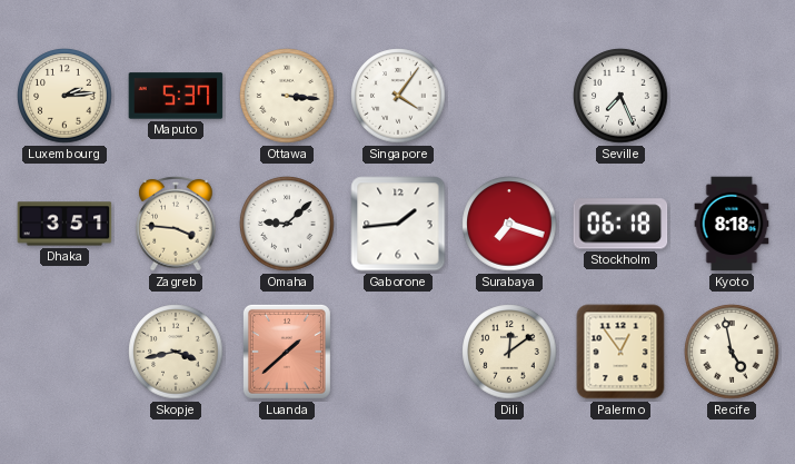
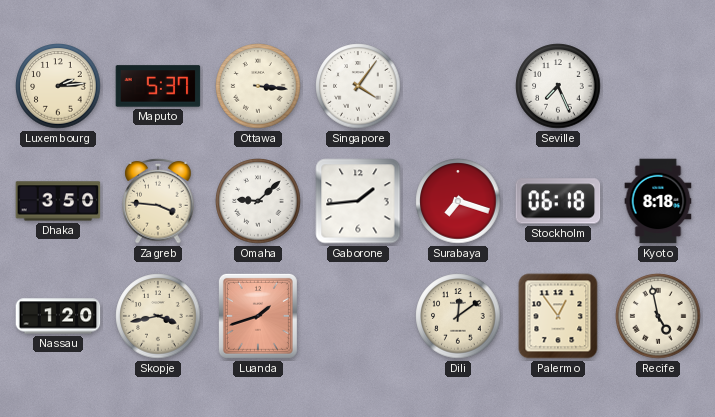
Dhaka: 3:51 -> 3:50 (58, 201)
Nassau: none -> 1:20 (58, 316)
Luanda: 1:38 -> 1:42 (258, 316)
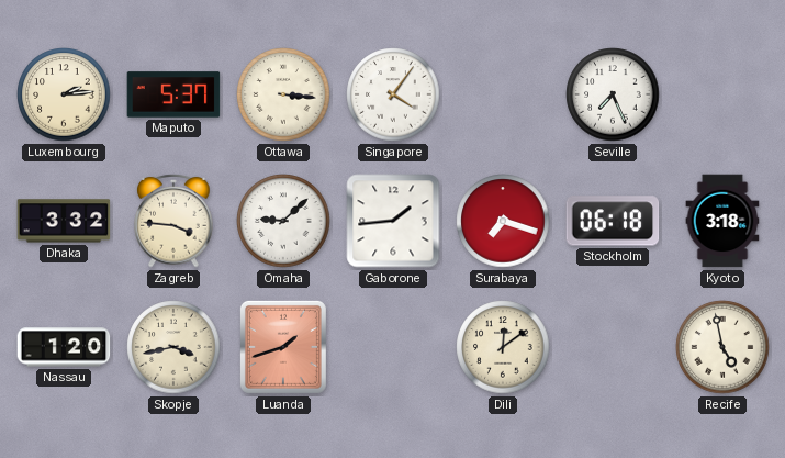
Dhaka: 3:50 -> 3:32 (64, 221)
Kyoto: 8:18 -> 3:18 (722, 221)
Palermo: 12:54 -> none (558, 316)
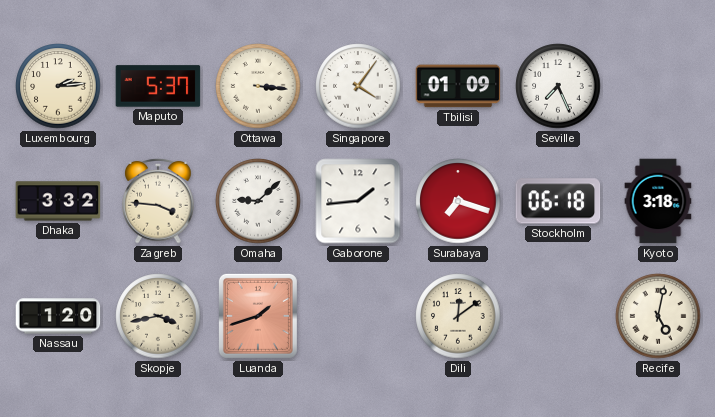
Tbilisi: none -> 01:09 (458, 86)
Recife: 4:58 -> 5:02 (658, 316)
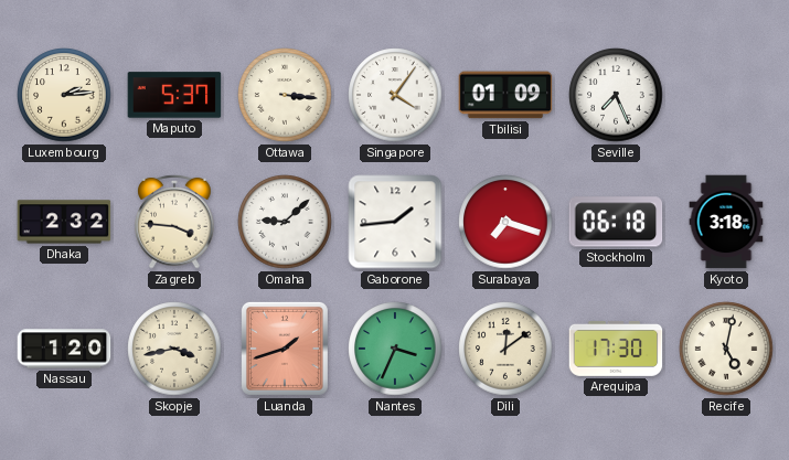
Dhaka: 3:32 -> 2:32 (64, 222)
Nantes: none -> 3:34 (395, 349)
Arequipa: none -> 17:30 (616, 349)
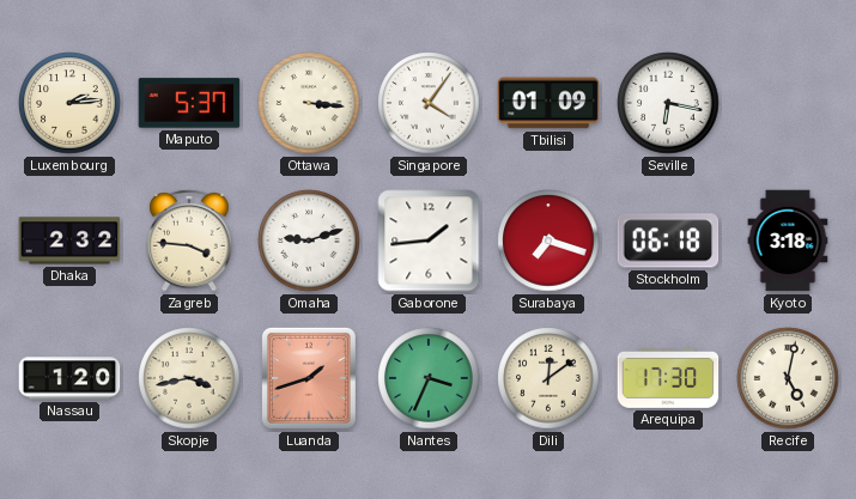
Seville: 7:26 -> 6:17 (668, 103)
Omaha: 9:08 -> 9:12 (309, 241)
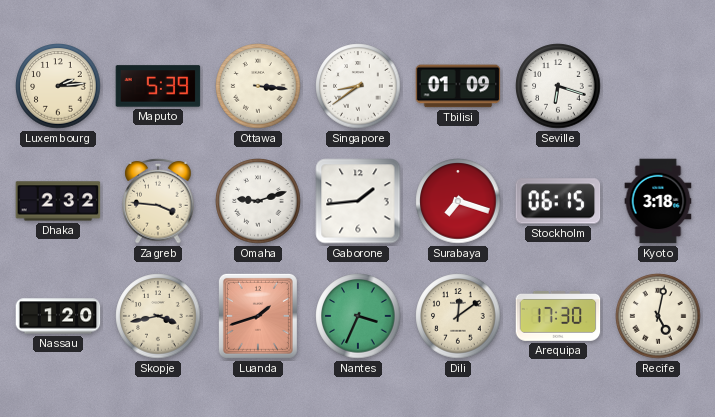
Maputo: 5:37 -> 5:39 (158, 86)
Singapore: 4:06 -> 8:39 (358, 86)
Seville: 6:17 -> 6:18 (558, 86)
Stockholm: 06:18 -> 06:15 (558, 201)
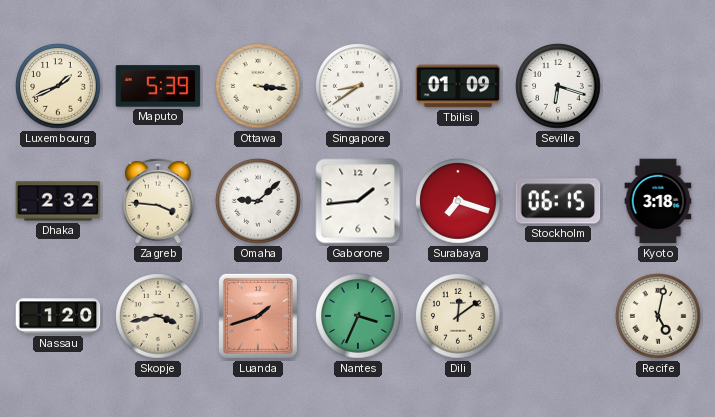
Luxembourg: 2:14 -> 1:41 (58, 86)
Omaha: 9:12 -> 9:08 (258, 201)
Arequipa: 17:30 -> none (558, 316)
